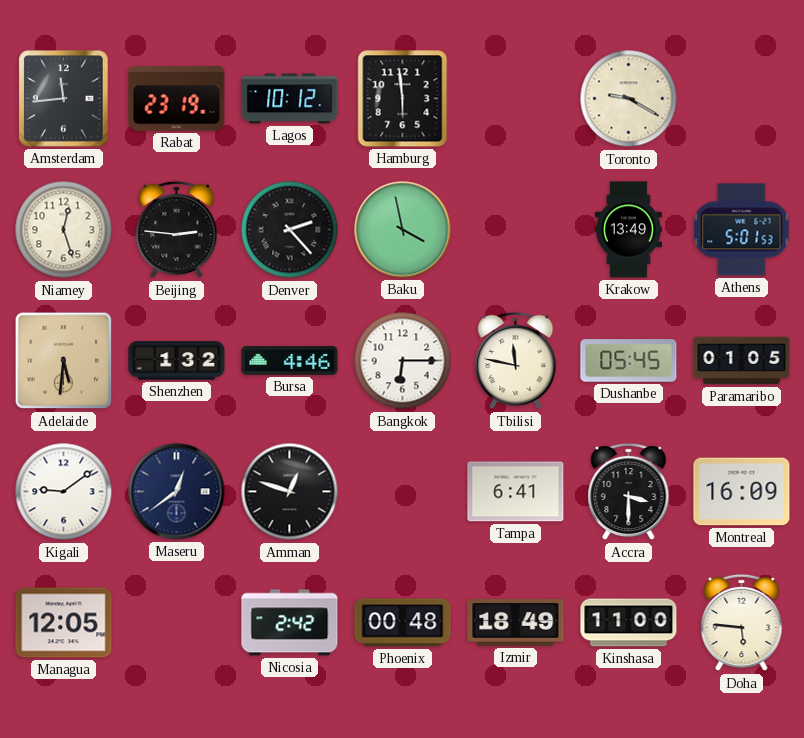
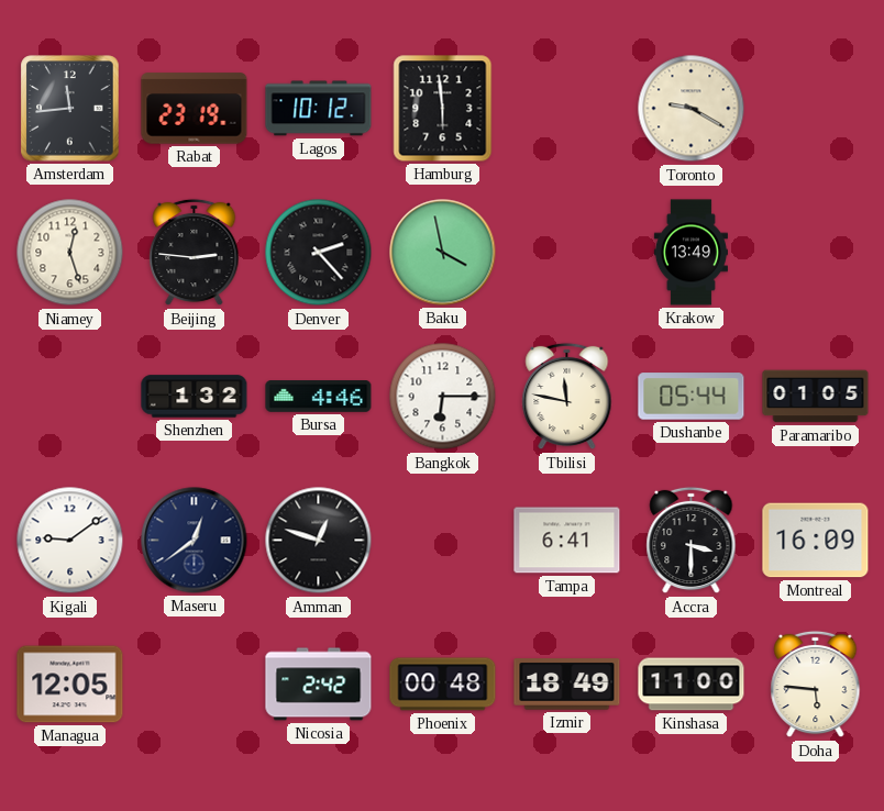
Athens: 5:01 -> none (742, 230)
Adelaide: 5:31 -> none (64, 361)
Dushanbe: 05:45 -> 05:44 (692, 397)
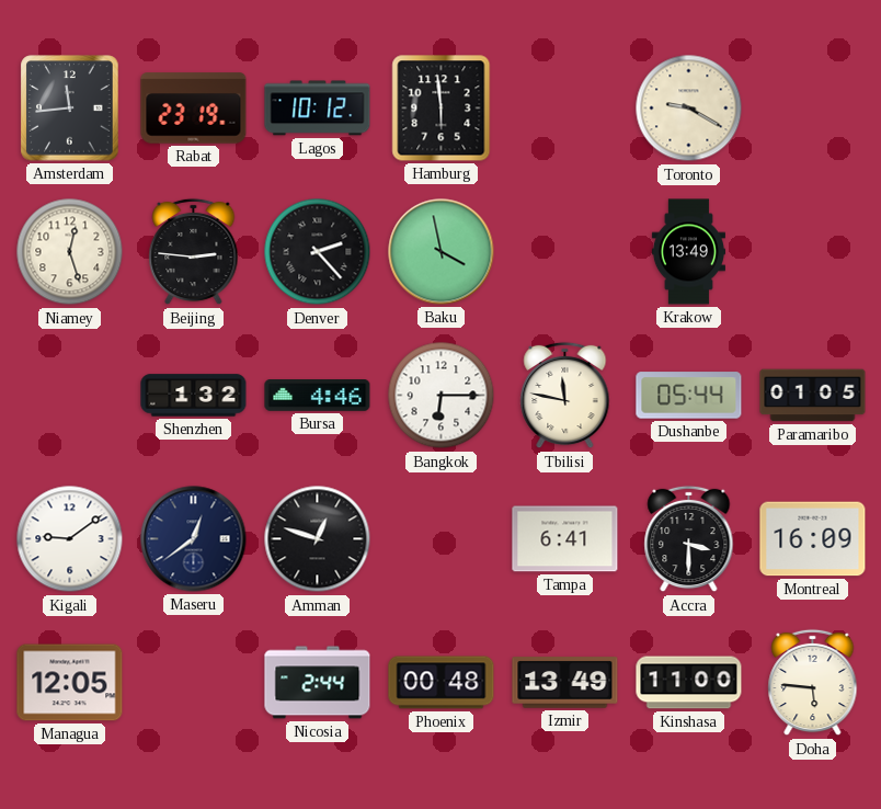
Nicosia: 2:42 -> 2:44 (318, 683)
Izmir: 18:49 -> 13:49 (565, 683)
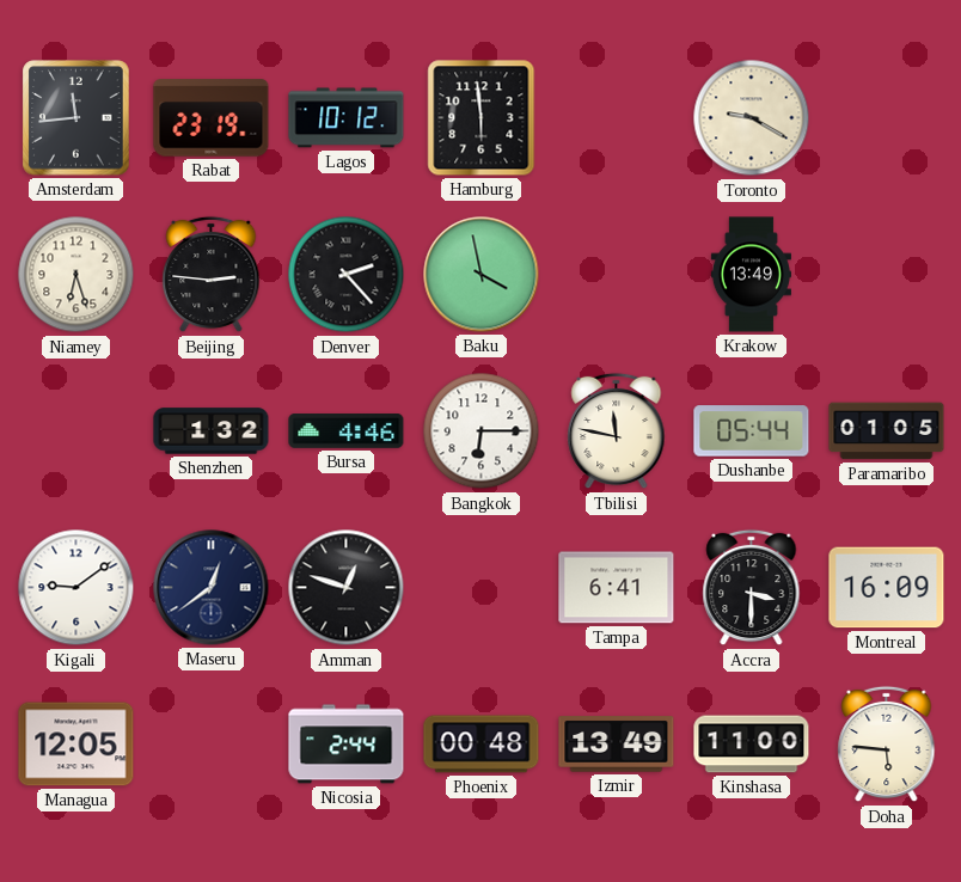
Niamey: 12:27 -> 6:27 (76, 275)
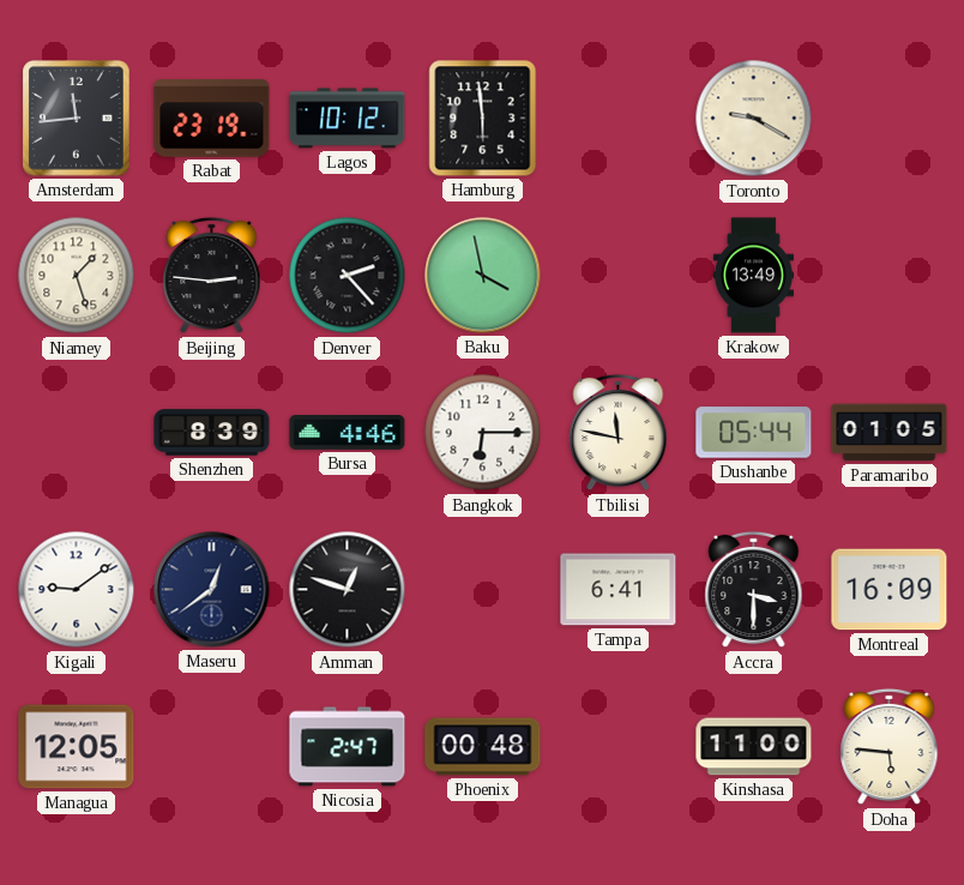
Niamey: 6:27 -> 1:27 (77, 276)
Shenzhen: 1:32 -> 8:39 (212, 433)
Nicosia: 2:44 -> 2:47 (348, 747)
Izmir: 13:49 -> none (617, 745)
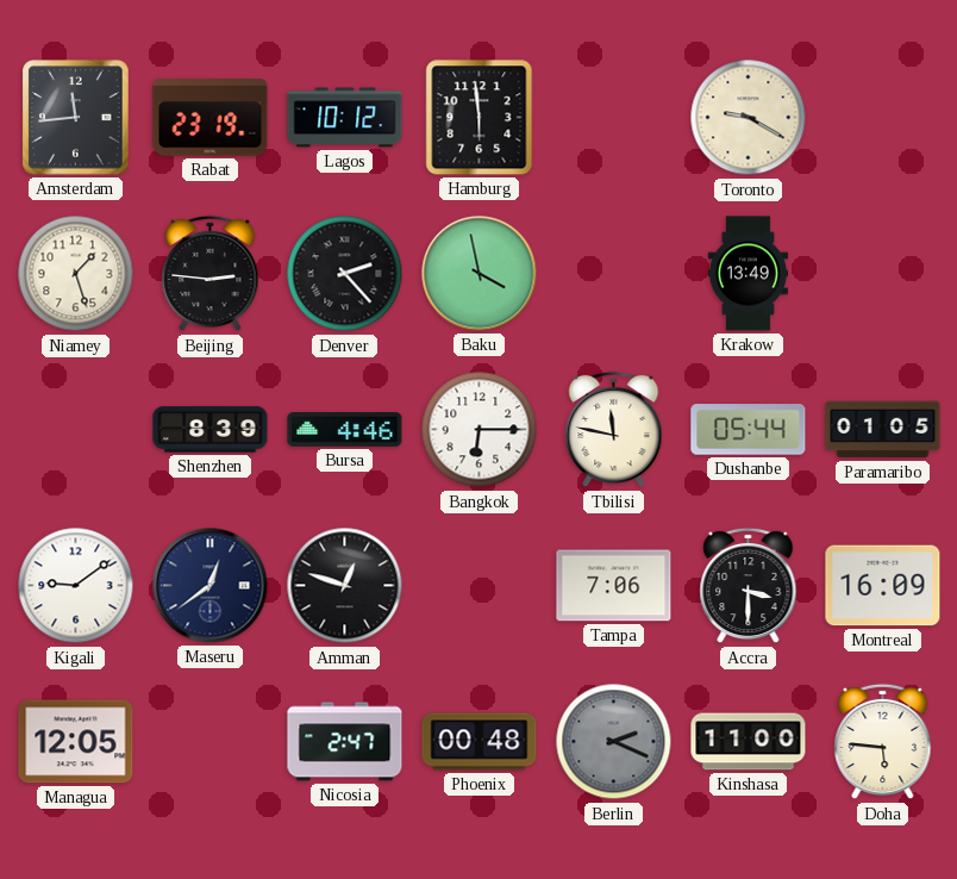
Tampa: 6:41 -> 7:06 (614, 586)
Berlin: none -> 2:19 (614, 742)
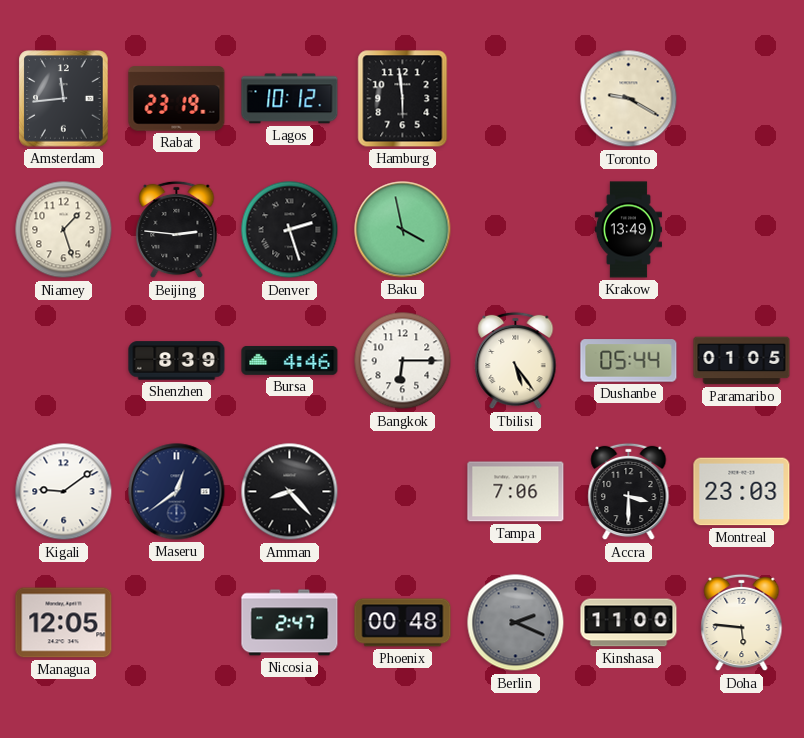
Denver: 2:23 -> 2:27 (290, 230)
Tbilisi: 11:47 -> 5:24 (516, 361)
Amman: 12:48 -> 8:23 (290, 492)
Montreal: 16:09 -> 23:03 (742, 492)
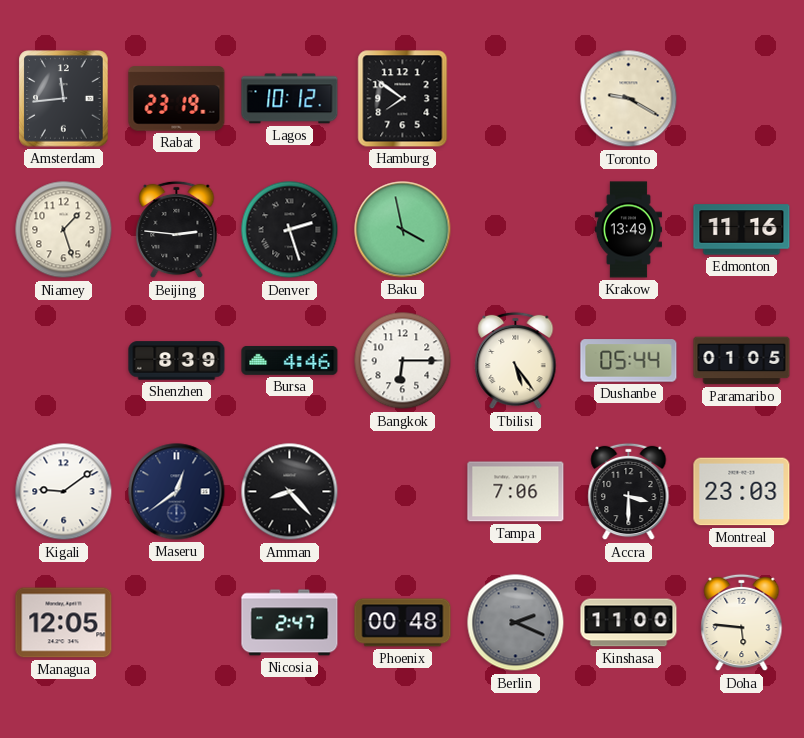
Hamburg: 5:59 -> 7:51 (403, 99)
Edmonton: none -> 11:16 (742, 230)
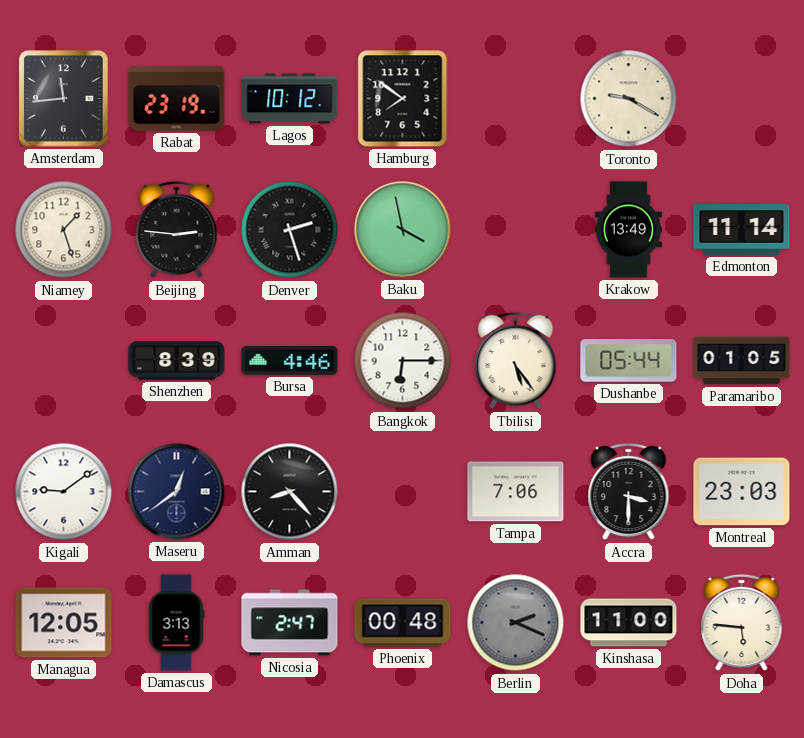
Edmonton: 11:16 -> 11:14 (742, 230)
Damascus: none -> 3:13 (176, 623)
